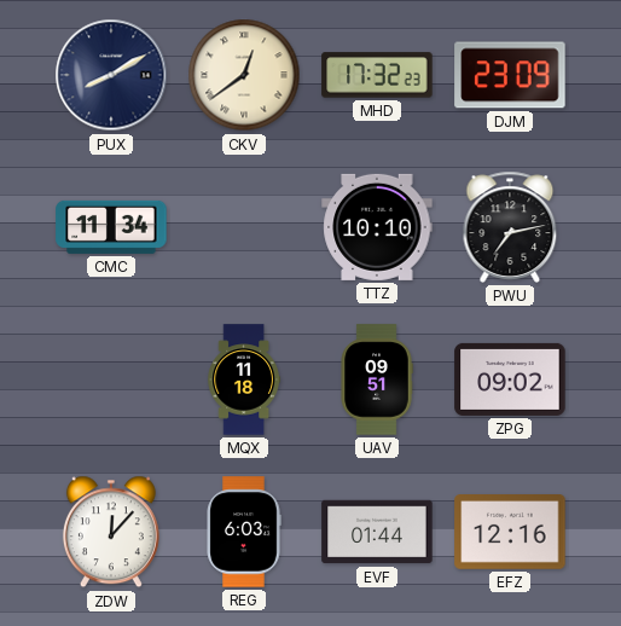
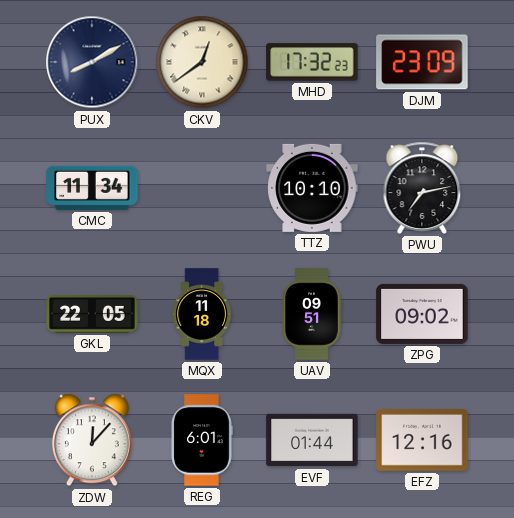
GKL: none -> 22:05 (92, 315)
REG: 6:03 -> 6:01 (202, 440)
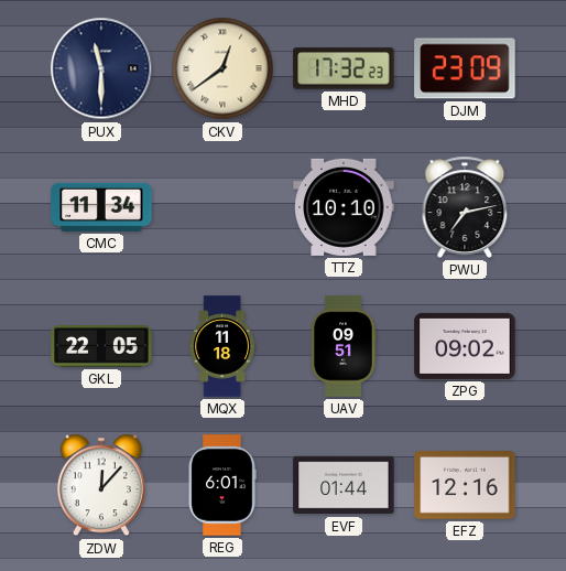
PUX: 8:10 -> 11:30 (101, 68)
